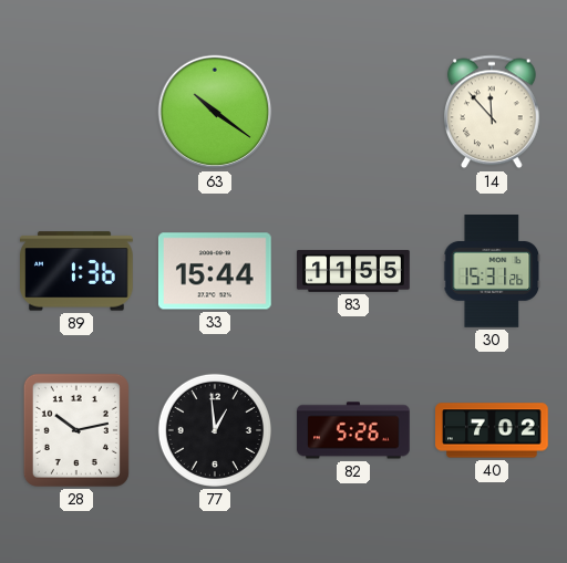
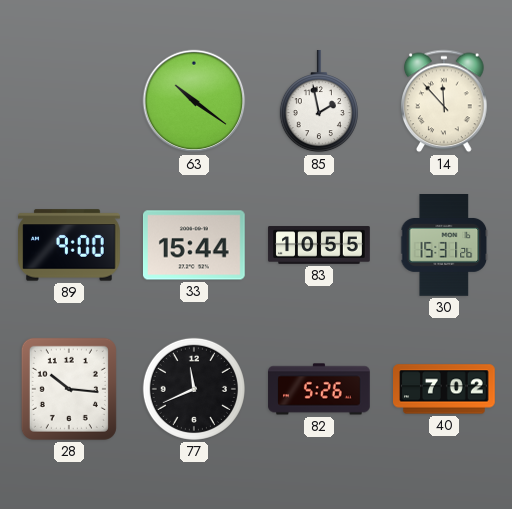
85: none -> 1:58 (319, 102)
89: 1:36 -> 9:00 (70, 245)
83: 11:55 -> 10:55 (319, 245)
28: 10:13 -> 10:16 (69, 389)
77: 12:59 -> 11:41 (194, 389)
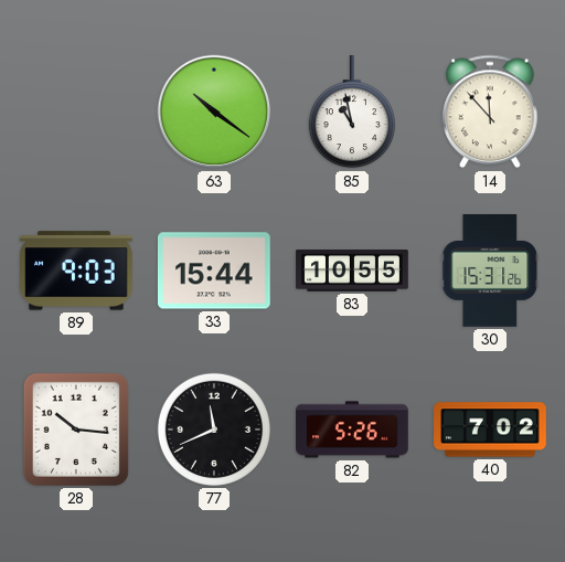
85: 1:58 -> 10:58 (352, 113)
89: 9:00 -> 9:03 (77, 271)
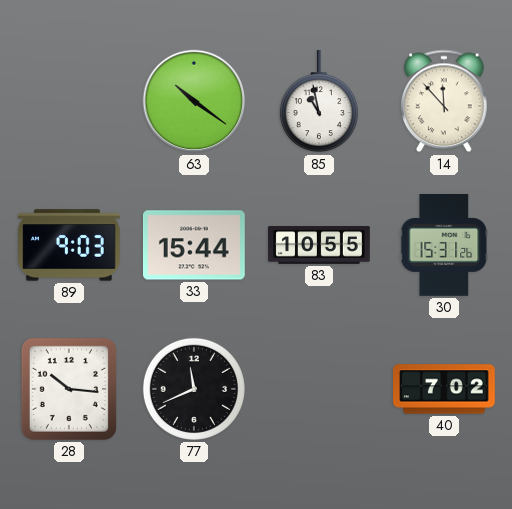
82: 5:26 -> none (352, 430)
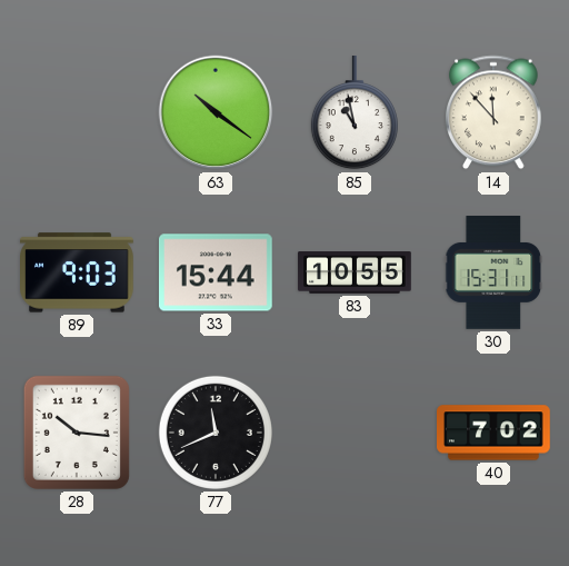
30: 15:31:26 -> 15:31:11 (493, 274)
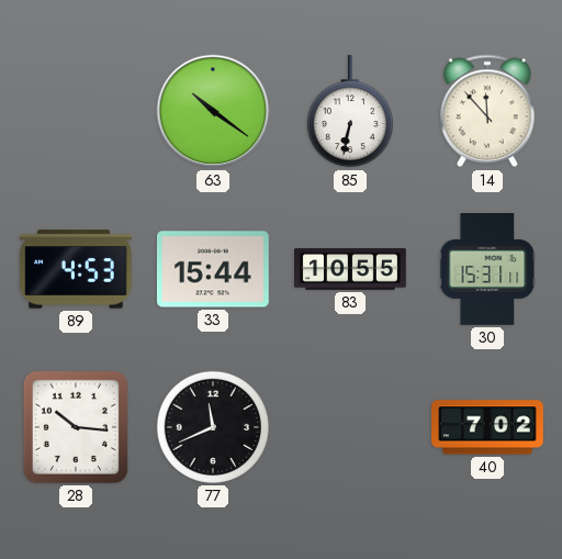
85: 10:58 -> 6:32 (350, 112)
89: 9:03 -> 4:53 (77, 269)
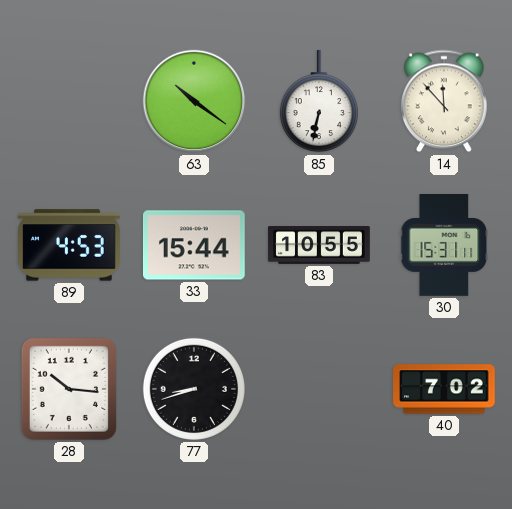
77: 11:41 -> 8:42 (194, 389)
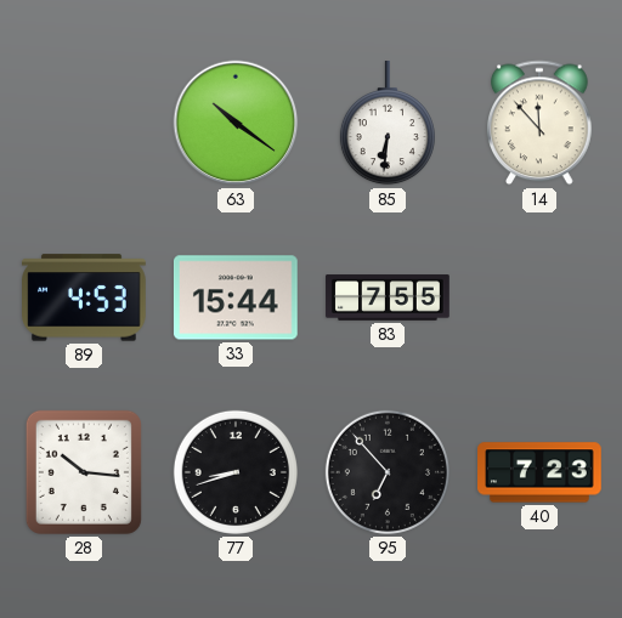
85: 6:32 -> 6:31 (388, 124)
83: 10:55 -> 7:55 (388, 297)
30: 15:31 -> none (444, 246)
95: none -> 6:53 (388, 472)
40: 7:02 -> 7:23 (539, 472)
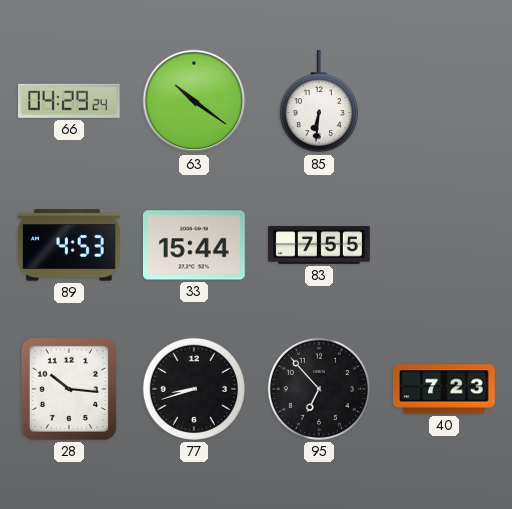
66: none -> 04:29 (69, 101)
14: 11:53 -> none (541, 123)
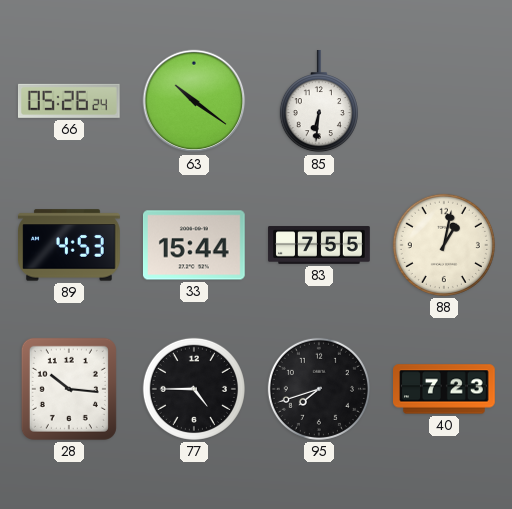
66: 04:29 -> 05:26 (69, 101)
88: none -> 1:02 (444, 245)
77: 8:42 -> 4:45 (194, 389)
95: 6:53 -> 7:42 (319, 389)
